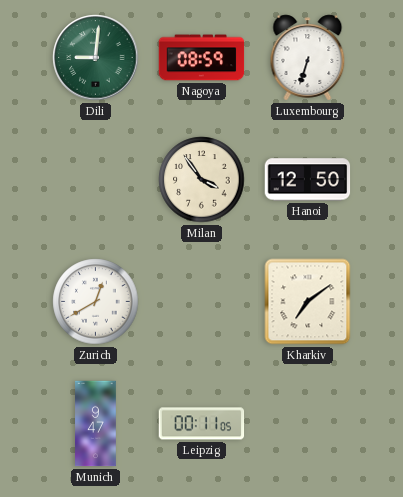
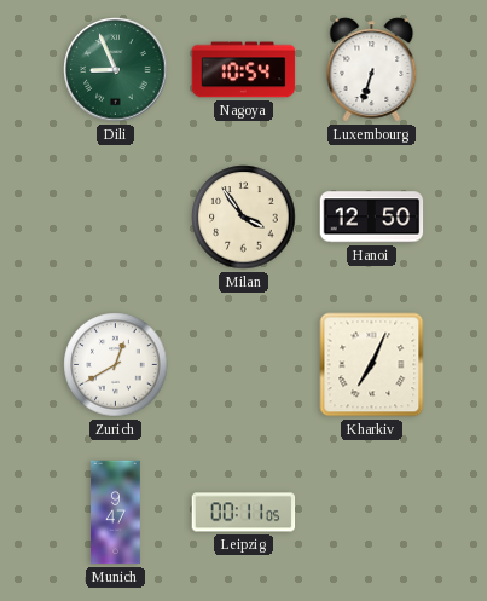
Dili: 9:01 -> 8:56 (116, 70)
Nagoya: 08:59 -> 10:54 (244, 70)
Kharkiv: 7:09 -> 7:04 (372, 365)
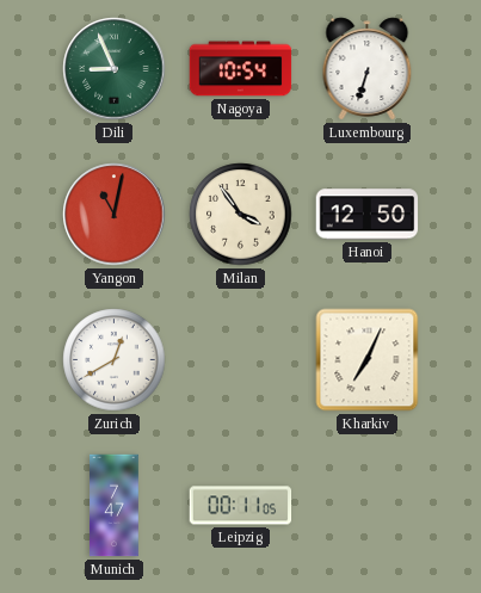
Yangon: none -> 11:02 (115, 215)
Munich: 9:47 -> 7:47 (115, 506)
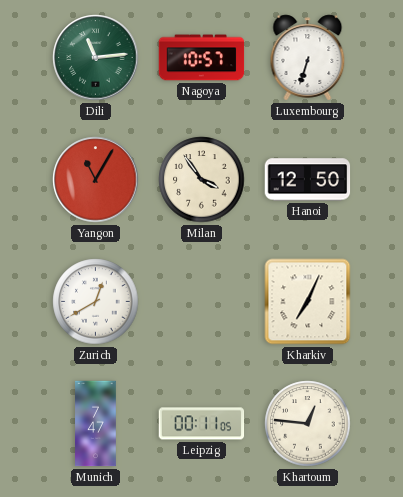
Dili: 8:56 -> 11:14 (96, 58)
Nagoya: 10:54 -> 10:57 (202, 58)
Yangon: 11:02 -> 11:05 (96, 180)
Khartoum: none -> 12:46 (308, 424)
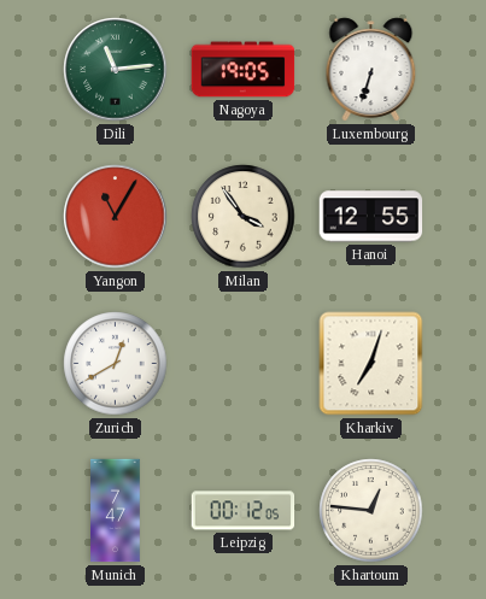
Nagoya: 10:57 -> 19:05 (244, 70)
Hanoi: 12:50 -> 12:55 (371, 217)
Kharkiv: 7:04 -> 7:03 (371, 364)
Leipzig: 00:11 -> 00:12 (244, 511)
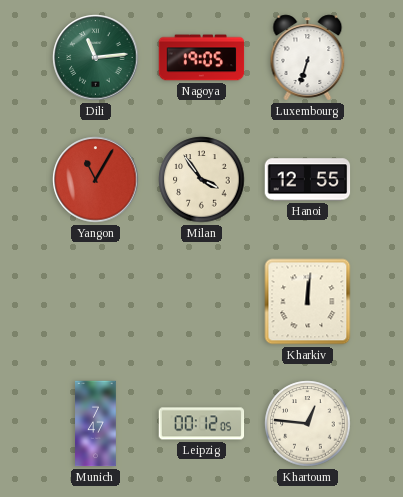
Zurich: 12:40 -> none (116, 364)
Kharkiv: 7:03 -> 12:01 (308, 302)
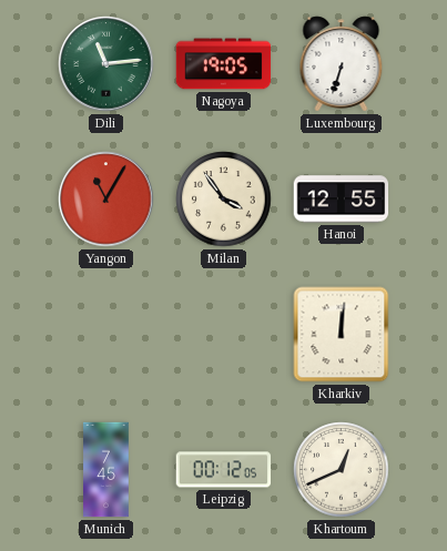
Munich: 7:47 -> 7:45 (106, 470)
Khartoum: 12:46 -> 12:41 (342, 470)
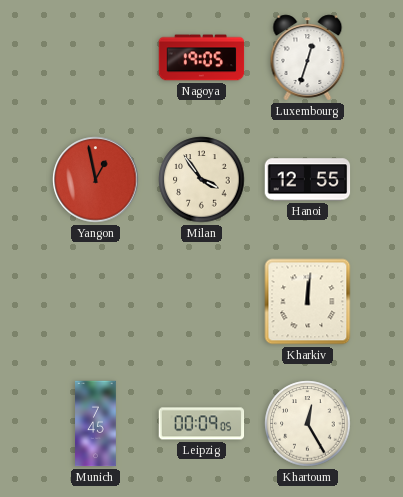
Dili: 11:14 -> none (106, 64)
Luxembourg: 6:33 -> 12:33 (308, 58)
Yangon: 11:05 -> 12:58 (96, 180)
Leipzig: 00:12 -> 00:09 (202, 424)
Khartoum: 12:41 -> 12:25 (308, 424)
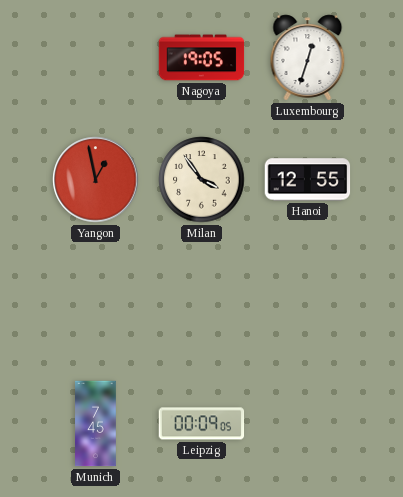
Kharkiv: 12:01 -> none (308, 302)
Khartoum: 12:25 -> none (308, 424)
